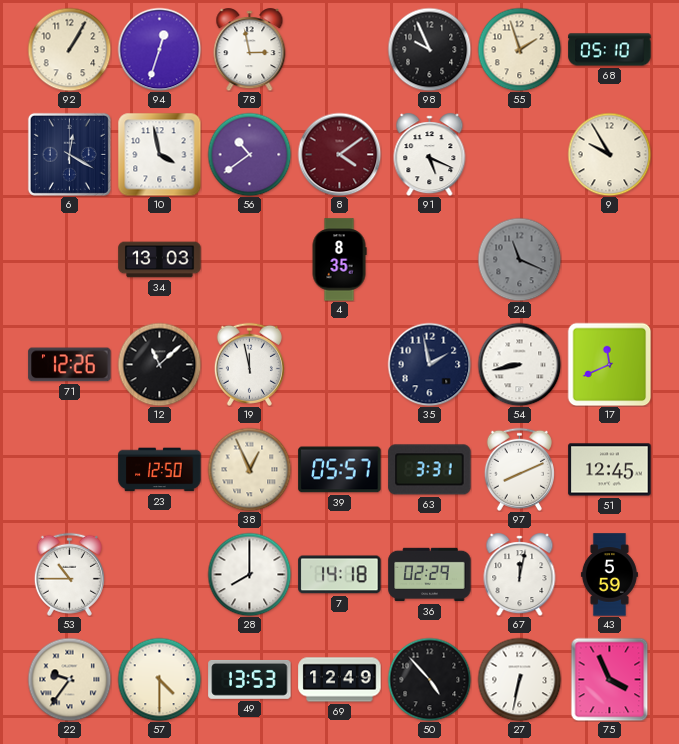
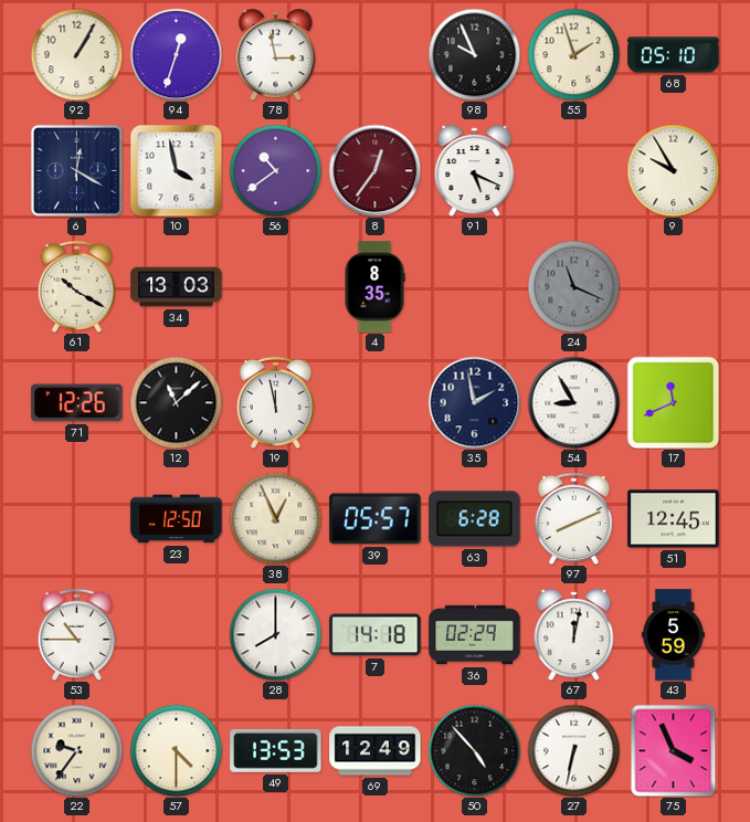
8: 4:09 -> 12:36 (374, 170)
61: none -> 10:20 (76, 286)
54: 8:43 -> 8:55 (573, 402)
63: 3:31 -> 6:28 (475, 519)
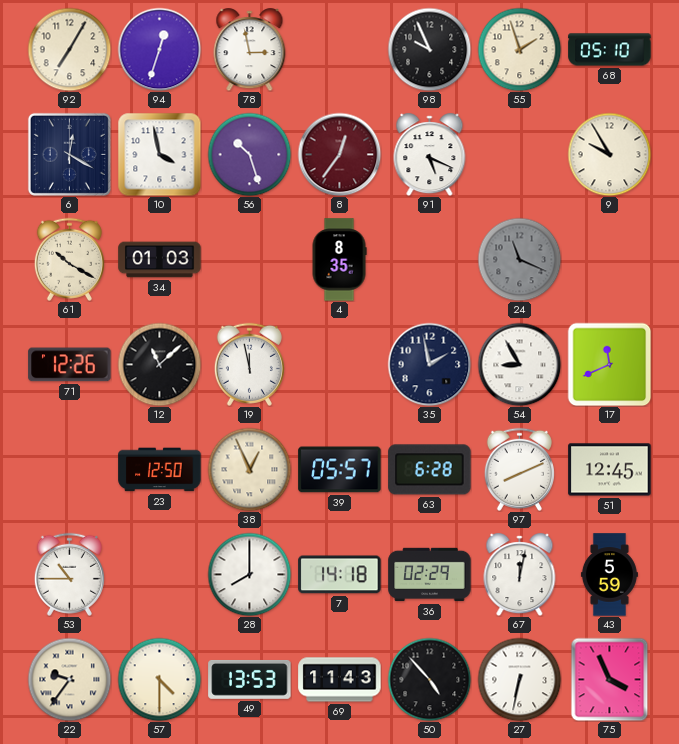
92: 1:05 -> 7:05 (69, 49)
56: 10:39 -> 10:27 (249, 154)
34: 13:03 -> 01:03 (160, 260)
69: 12:49 -> 11:43 (340, 680)
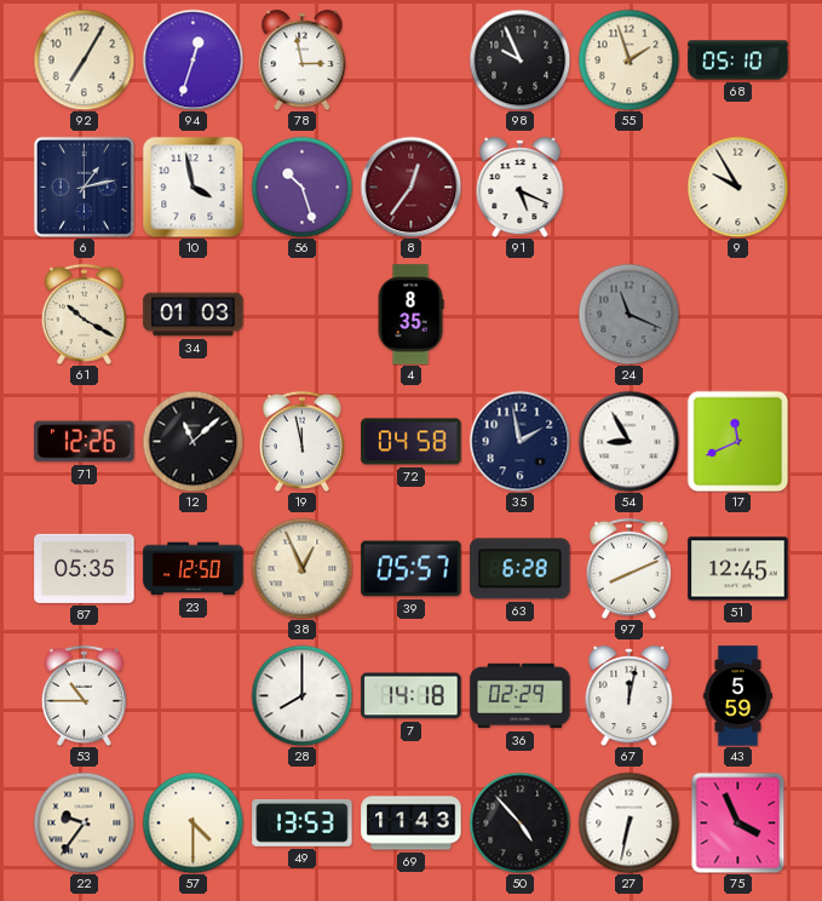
6: 12:20 -> 1:13 (84, 186)
72: none -> 04:58 (412, 442)
87: none -> 05:35 (85, 568)
